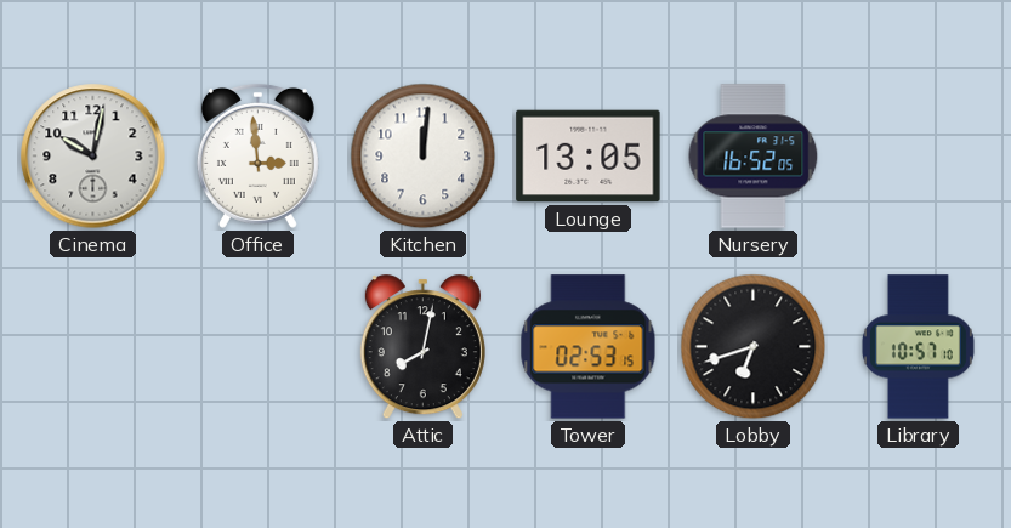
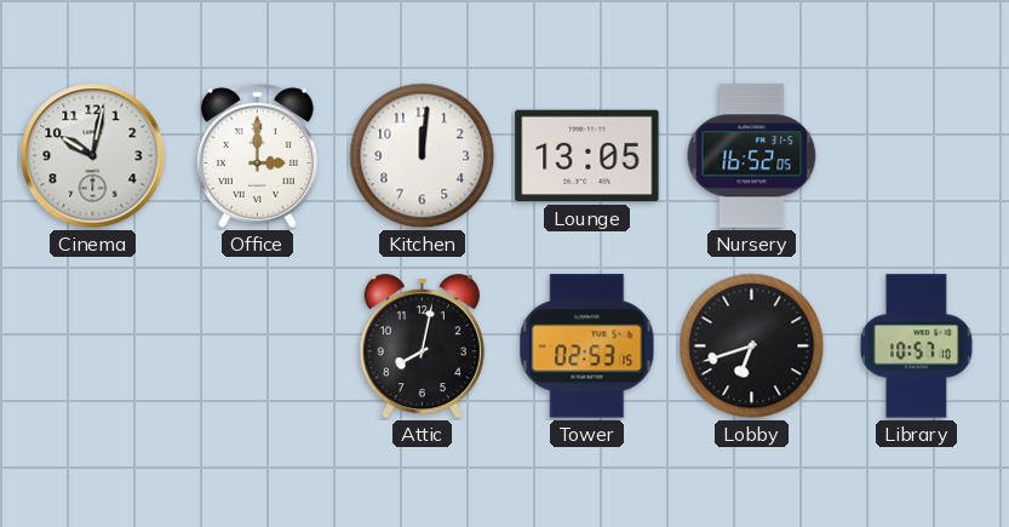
Office: 2:59 -> 3:00 (257, 155)
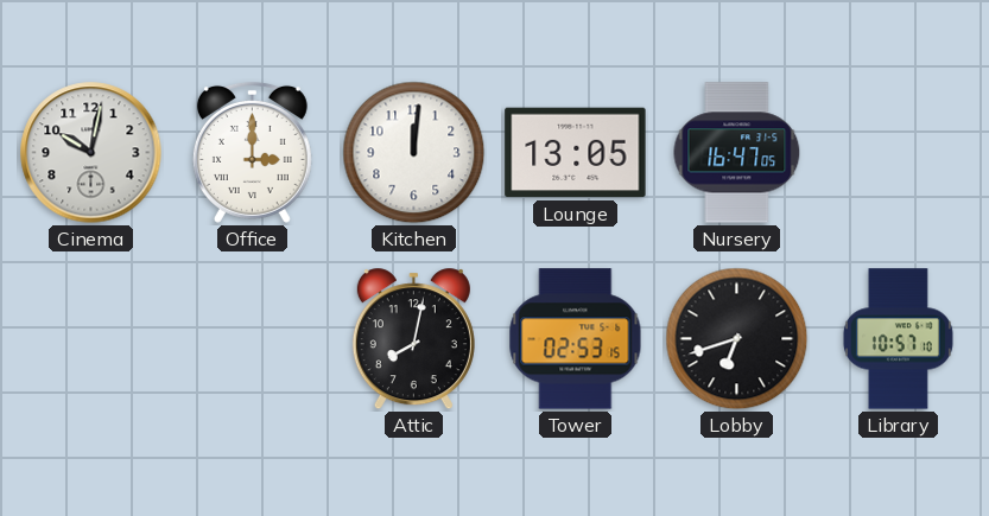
Nursery: 16:52 -> 16:47 (737, 153)
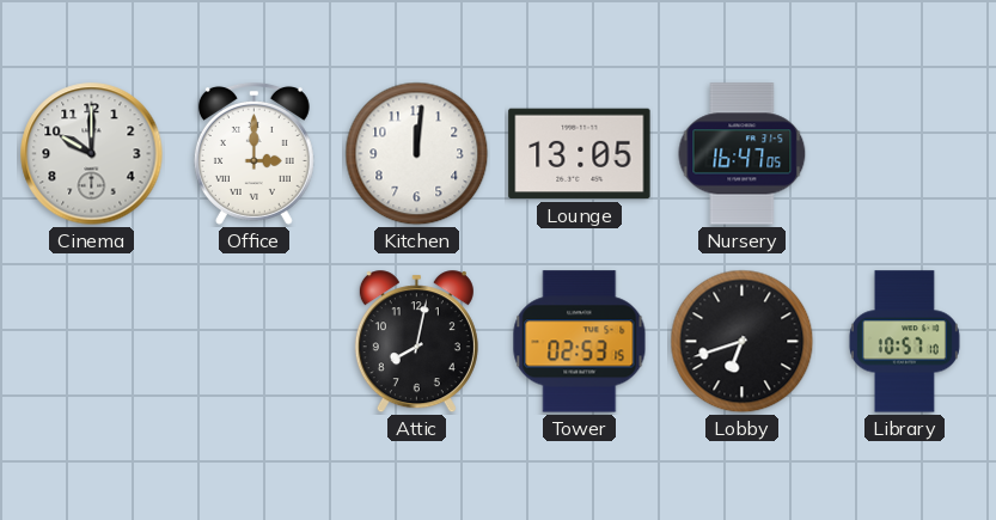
Cinema: 10:02 -> 10:00 (92, 154)
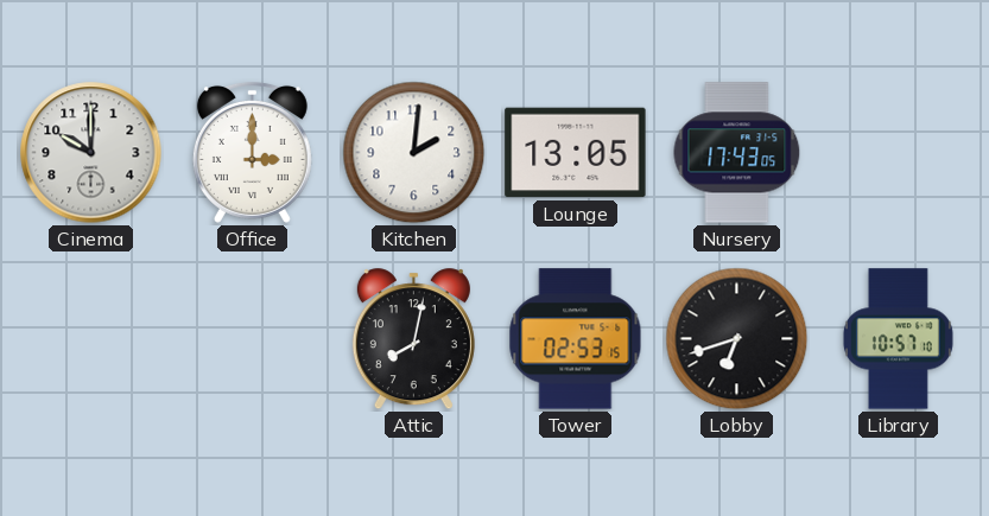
Kitchen: 12:01 -> 2:01 (414, 153)
Nursery: 16:47 -> 17:43 (737, 153)
